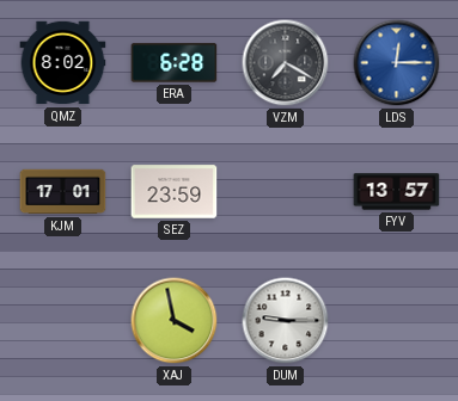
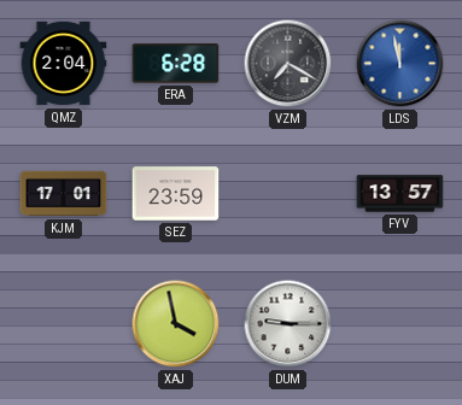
QMZ: 8:02 -> 2:04 (64, 64)
LDS: 12:15 -> 11:58 (400, 64)
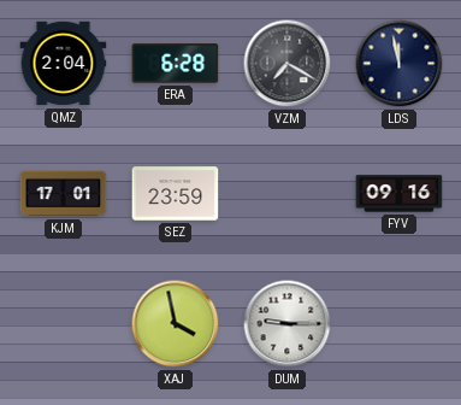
LDS dial: blue -> navy (400, 64)
FYV: 13:57 -> 09:16 (400, 194)
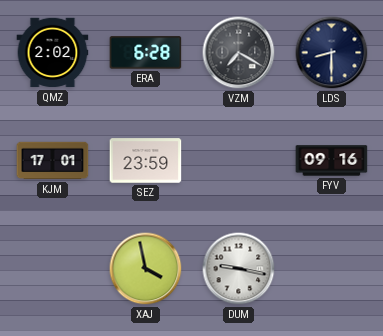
QMZ: 2:04 -> 2:02 (53, 53)
LDS: 11:58 -> 8:30 (332, 53)
DUM: 9:15 -> 9:17 (239, 269)
